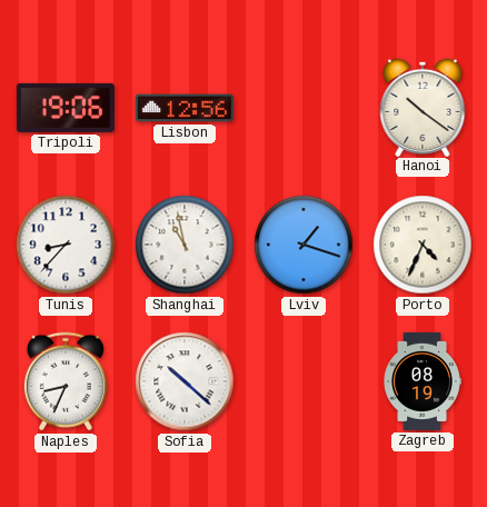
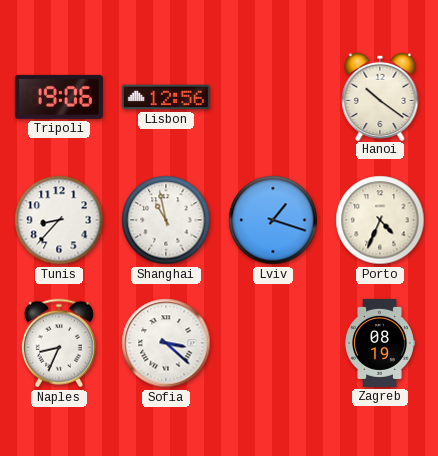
Sofia: 10:22 -> 3:22 (166, 343)
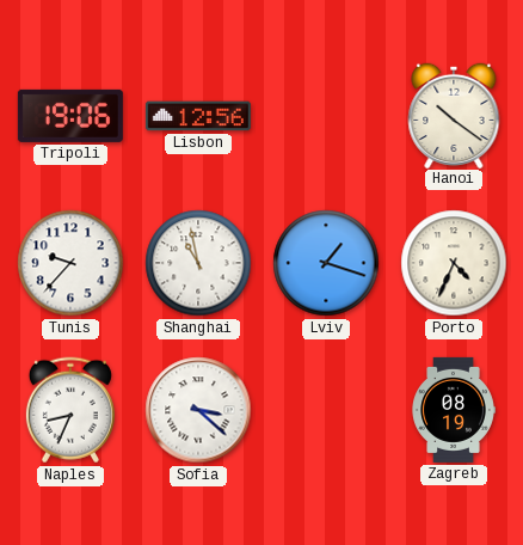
Tunis: 8:37 -> 9:37 (70, 263)
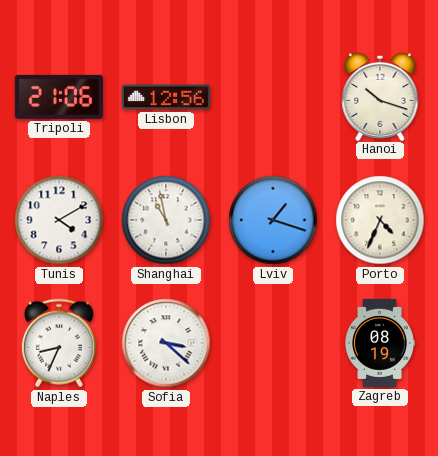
Tripoli: 19:06 -> 21:06 (59, 97)
Hanoi: 10:21 -> 10:18 (380, 96)
Tunis: 9:37 -> 4:10 (59, 220)
